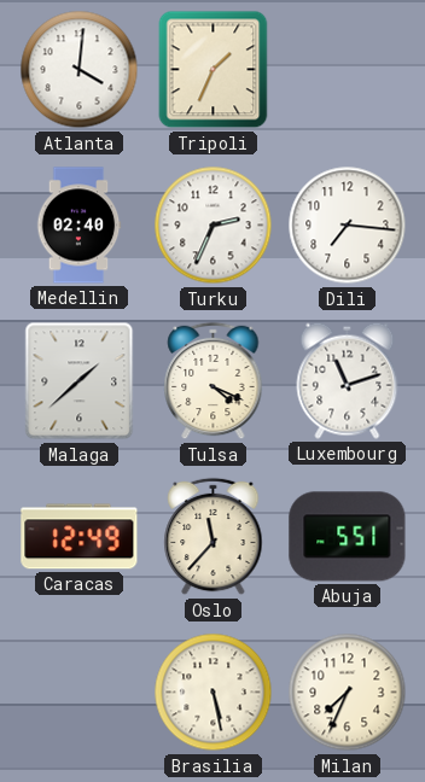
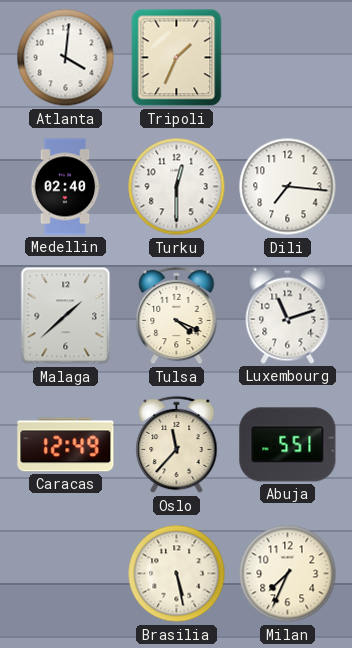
Turku: 2:34 -> 12:30 (177, 187)
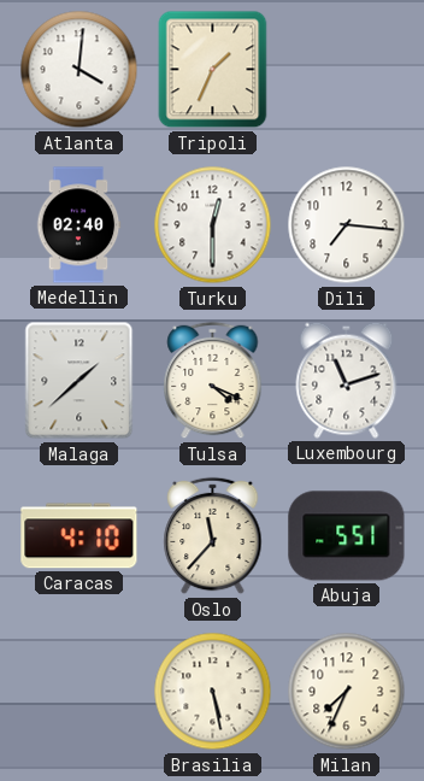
Caracas: 12:49 -> 4:10 (79, 536)
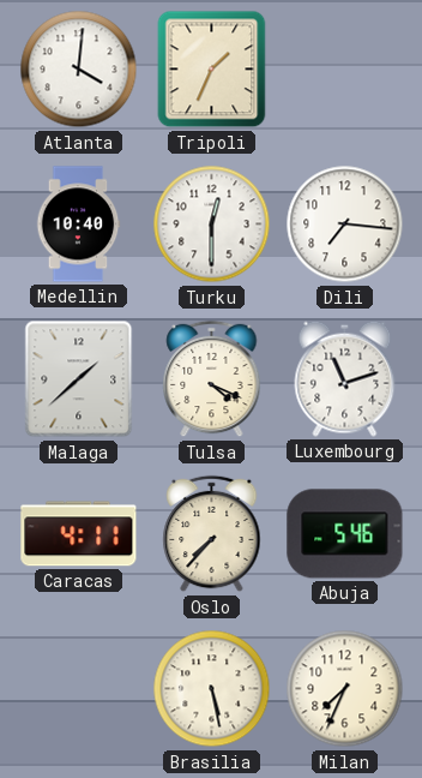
Medellin: 02:40 -> 10:40 (78, 225)
Caracas: 4:10 -> 4:11 (79, 534)
Oslo: 11:37 -> 7:37 (212, 534)
Abuja: 5:51 -> 5:46 (345, 534)
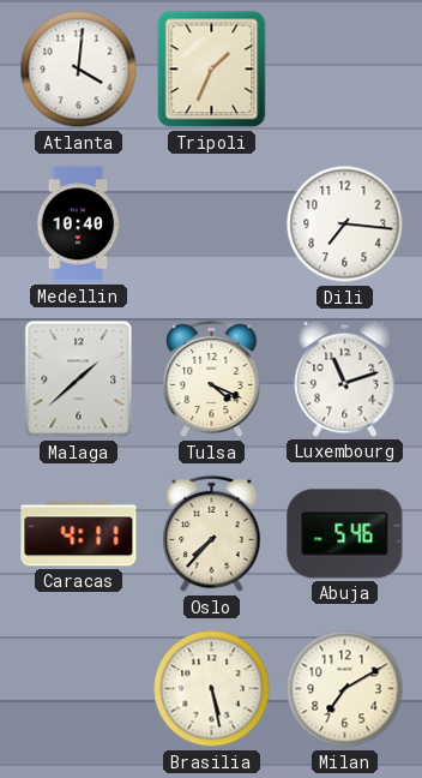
Turku: 12:30 -> none (212, 225)
Milan: 7:34 -> 7:10 (345, 689)
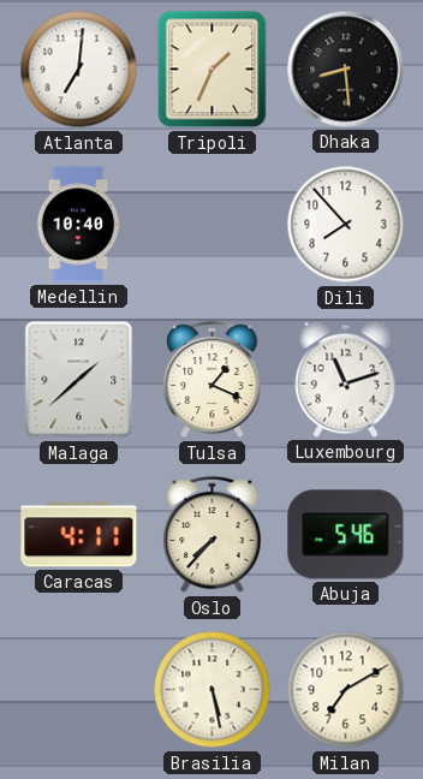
Atlanta: 4:01 -> 7:01 (79, 70)
Dhaka: none -> 8:29 (346, 70)
Dili: 7:16 -> 7:53 (346, 225)
Tulsa: 4:19 -> 1:19 (213, 380)
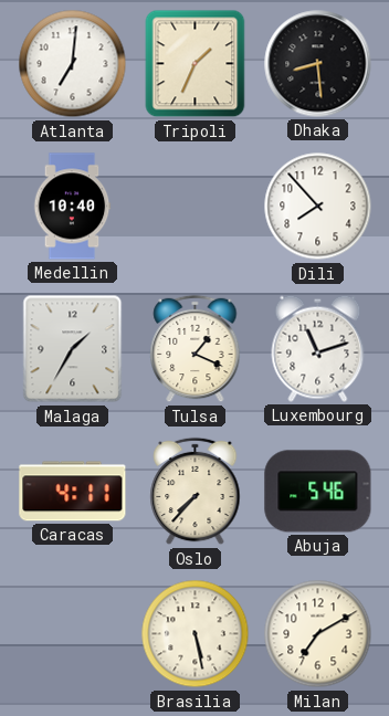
Malaga: 1:38 -> 1:35 (73, 349)
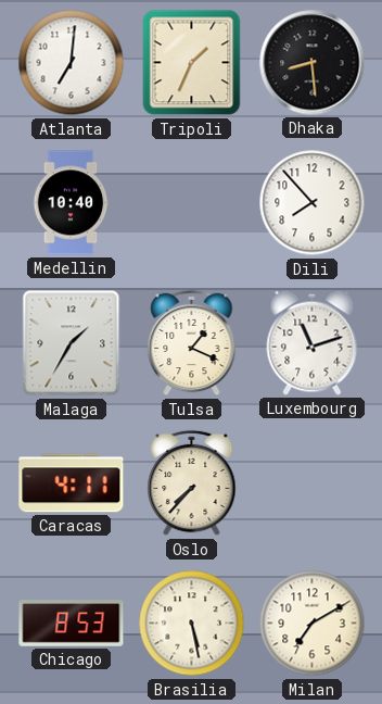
Abuja: 5:46 -> none (318, 492)
Chicago: none -> 8:53 (72, 624)
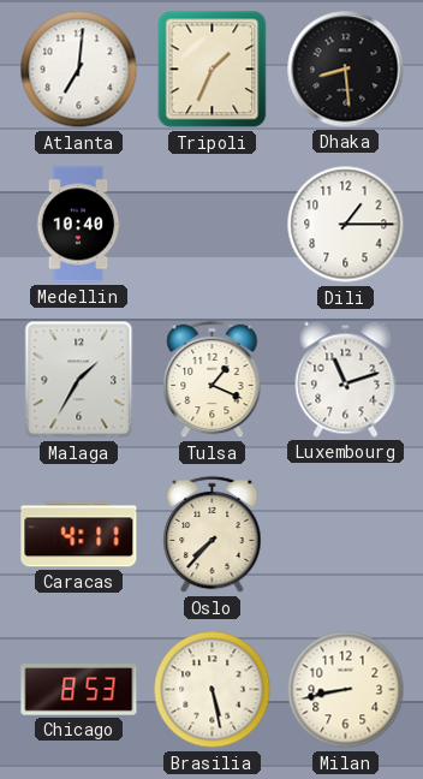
Dili: 7:53 -> 1:15 (346, 225)
Milan: 7:10 -> 8:43 (346, 690)
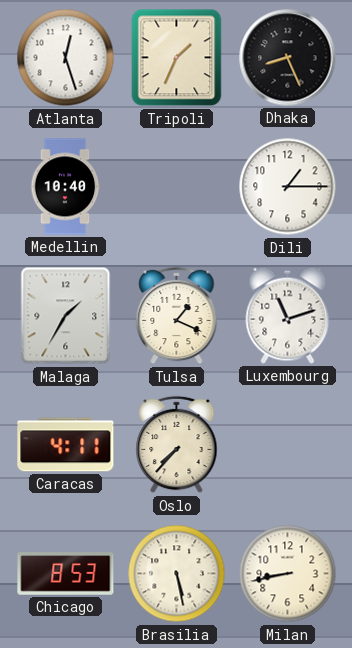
Atlanta: 7:01 -> 12:27 (66, 58)
Dhaka: 8:29 -> 8:26 (288, 58)
